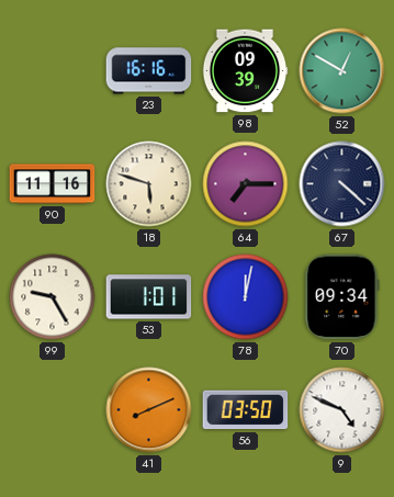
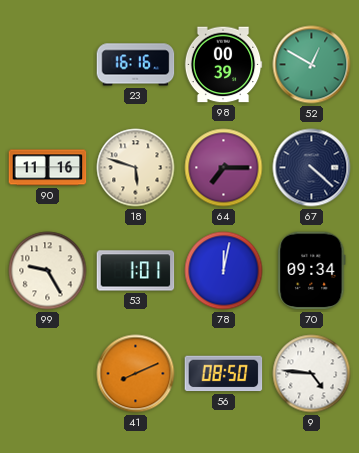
98: 09:39 -> 00:39 (223, 65)
56: 03:50 -> 08:50 (224, 374)
9: 4:49 -> 4:46 (312, 374)
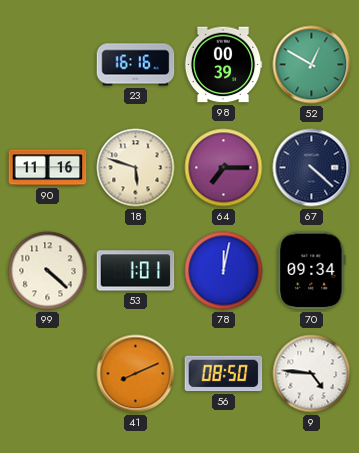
99: 9:25 -> 4:22 (48, 271)
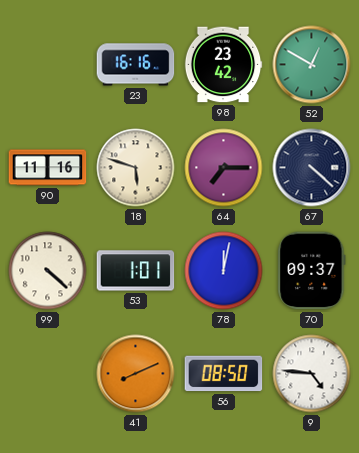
98: 00:39 -> 23:42 (223, 65)
70: 09:34 -> 09:37 (312, 271)
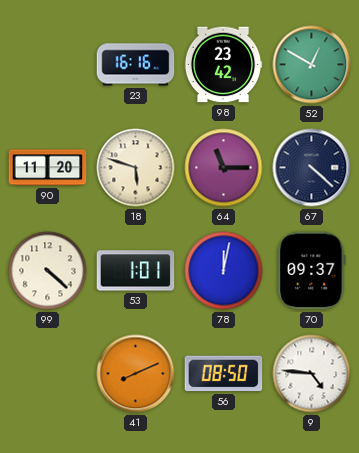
90: 11:16 -> 11:20 (48, 168)
64: 7:15 -> 11:15 (224, 168)
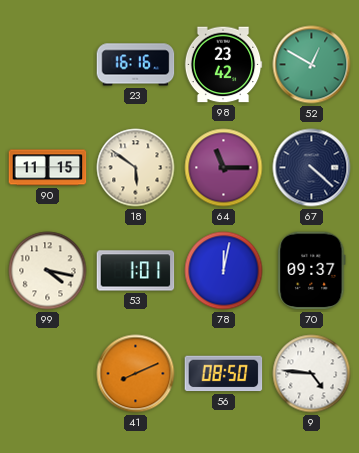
90: 11:20 -> 11:15 (48, 168)
18: 5:48 -> 5:51 (136, 168)
99: 4:22 -> 4:17 (48, 271)
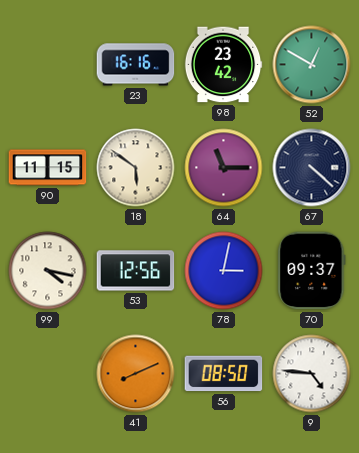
53: 1:01 -> 12:56 (136, 271)
78: 12:02 -> 3:02 (224, 271)
